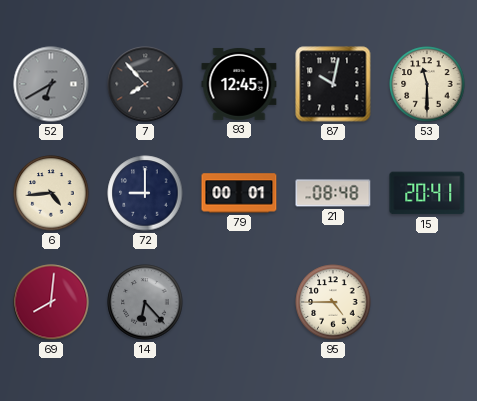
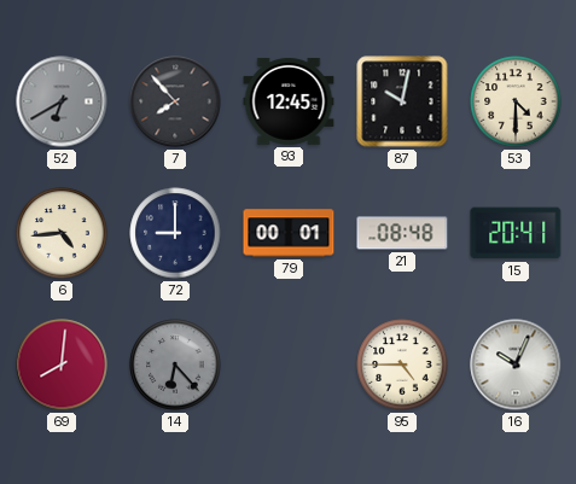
53: 11:30 -> 4:30 (516, 101)
16: none -> 10:04 (516, 365)
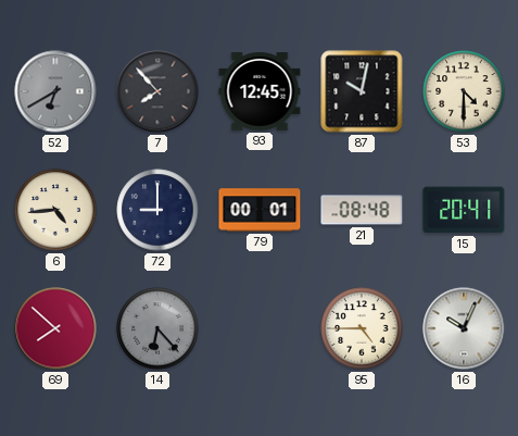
69: 8:01 -> 7:52 (55, 328)
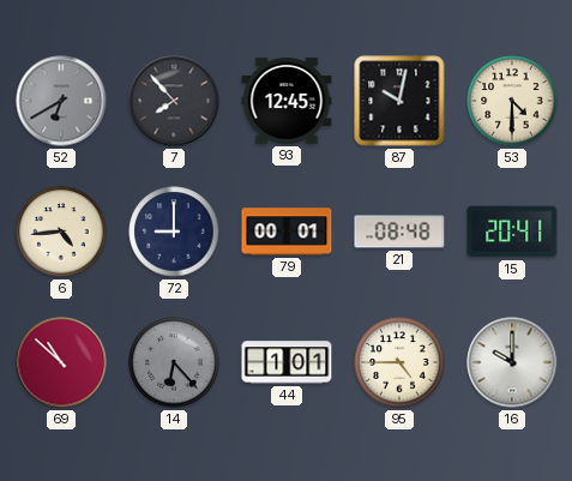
69: 7:52 -> 10:52 (61, 362)
44: none -> 1:01 (287, 362)
16: 10:04 -> 10:00 (512, 362)
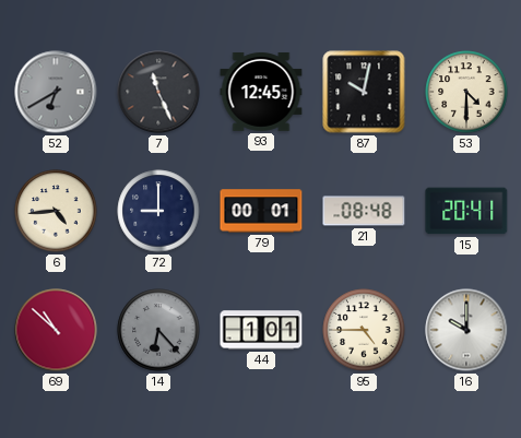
7: 7:53 -> 11:26 (158, 92)
